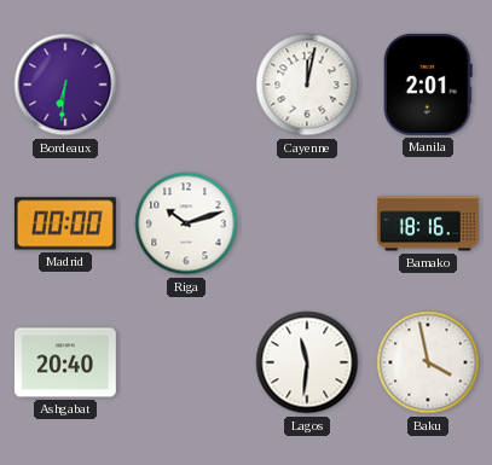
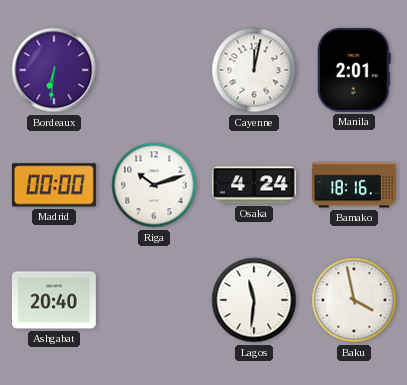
Osaka: none -> 4:24 (254, 185)
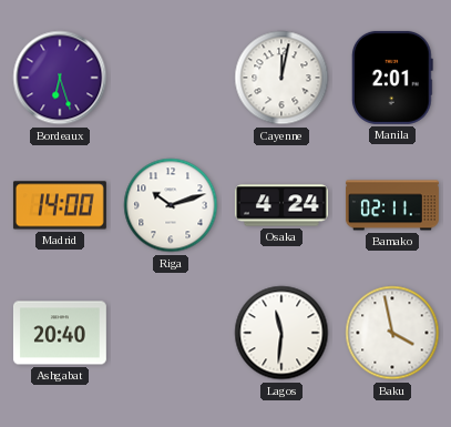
Bordeaux: 6:31 -> 6:27 (60, 78)
Madrid: 00:00 -> 14:00 (60, 205)
Bamako: 18:16 -> 02:11 (392, 205)
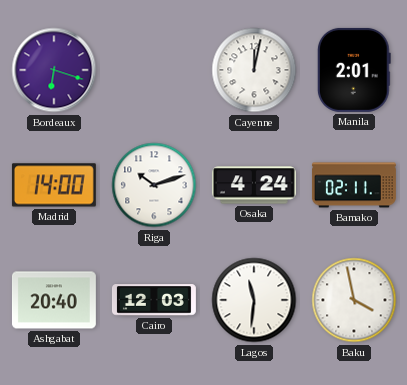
Bordeaux: 6:27 -> 6:18 (54, 70)
Cairo: none -> 12:03 (154, 300)
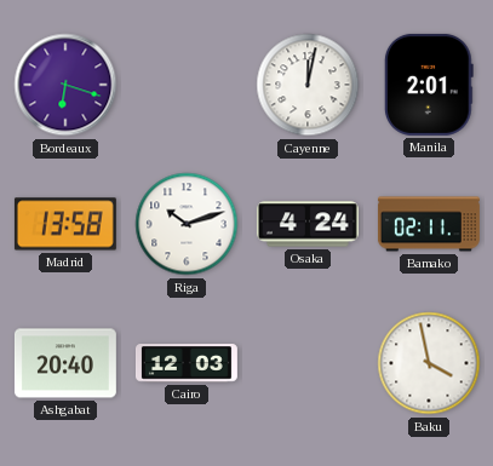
Madrid: 14:00 -> 13:58 (65, 224)
Lagos: 11:31 -> none (254, 300)
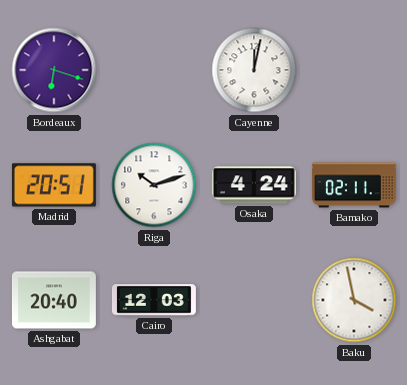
Manila: 2:01 -> none (429, 85)
Madrid: 13:58 -> 20:51 (54, 185)
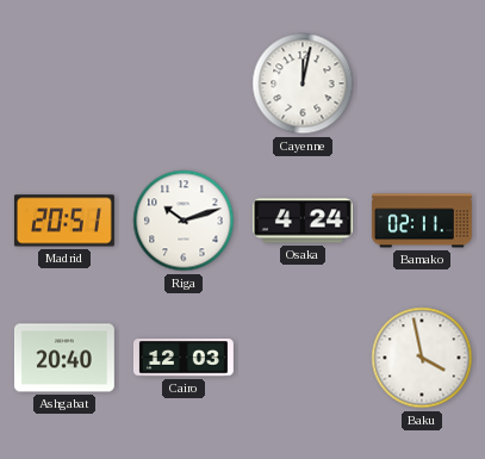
Bordeaux: 6:18 -> none (54, 70)
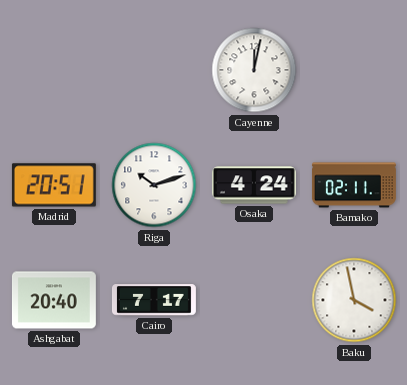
Cairo: 12:03 -> 7:17 (154, 300)
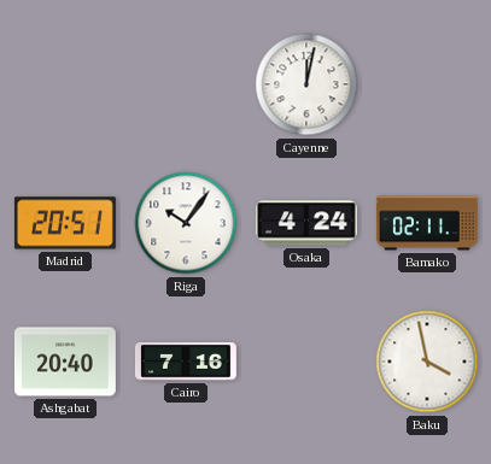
Riga: 10:12 -> 10:06 (186, 223)
Cairo: 7:17 -> 7:16 (186, 362)
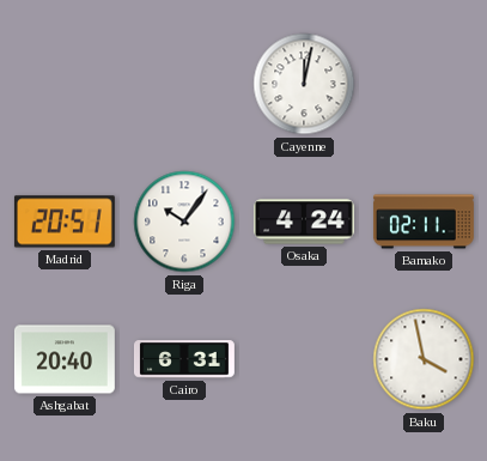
Cairo: 7:16 -> 6:31 (184, 359)
